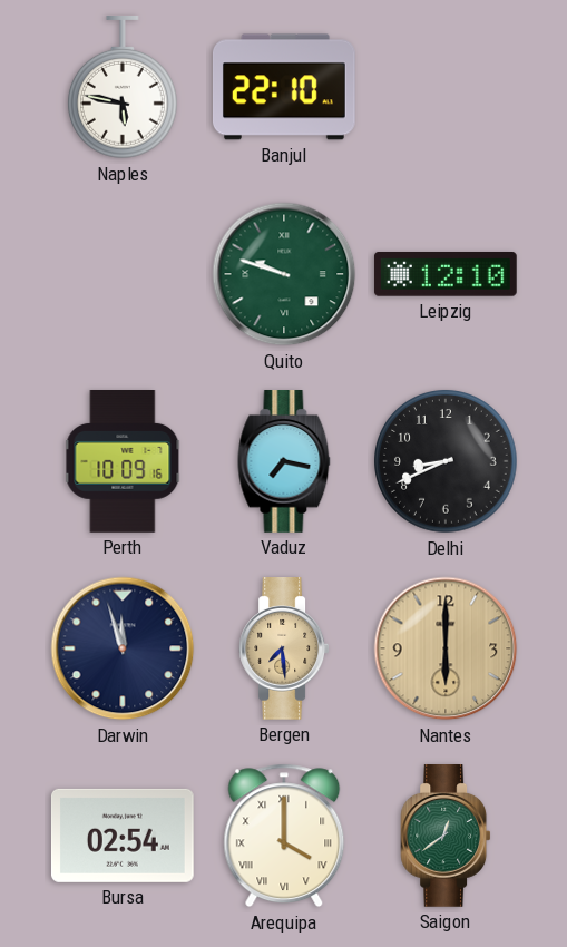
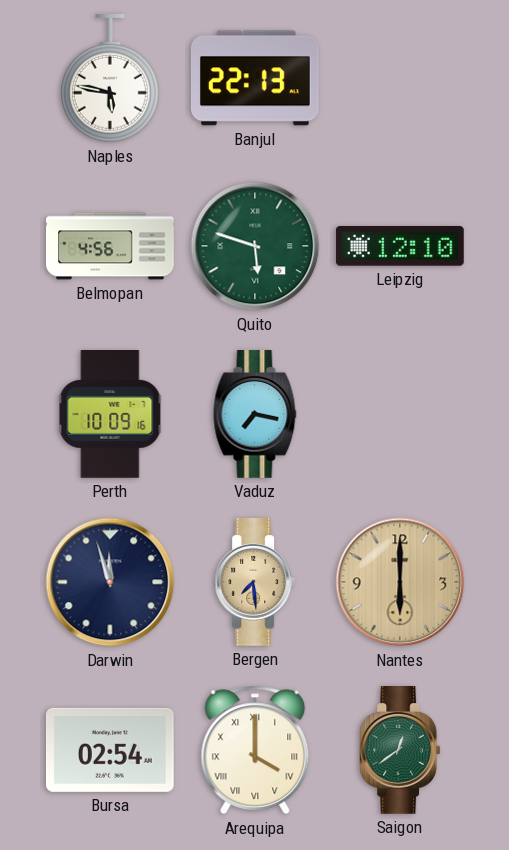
Banjul: 22:10 -> 22:13 (255, 78)
Belmopan: none -> 4:56 (110, 246)
Quito: 9:48 -> 5:48 (255, 246)
Delhi: 8:41 -> none (447, 462)
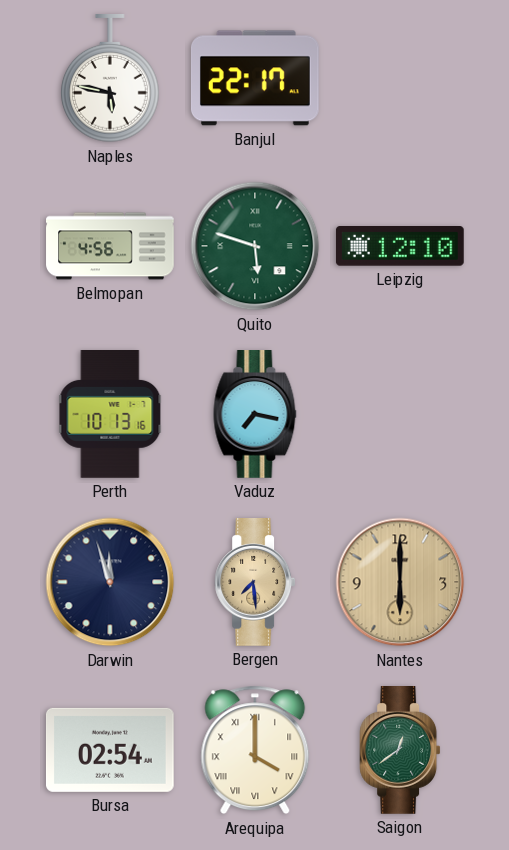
Banjul: 22:13 -> 22:17 (255, 78)
Perth: 10:09 -> 10:13 (110, 415)
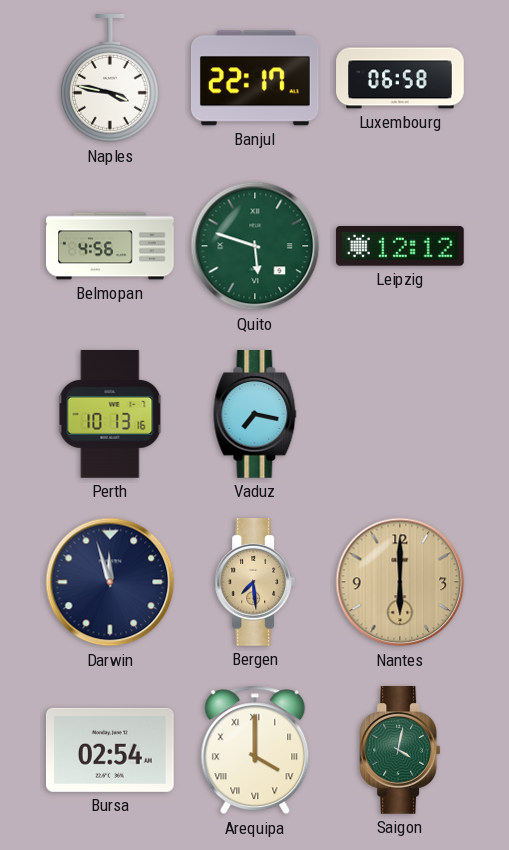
Naples: 5:47 -> 3:47 (110, 79)
Luxembourg: none -> 06:58 (400, 78)
Leipzig: 12:10 -> 12:12 (400, 246)
Saigon: 12:39 -> 4:02 (400, 751)
